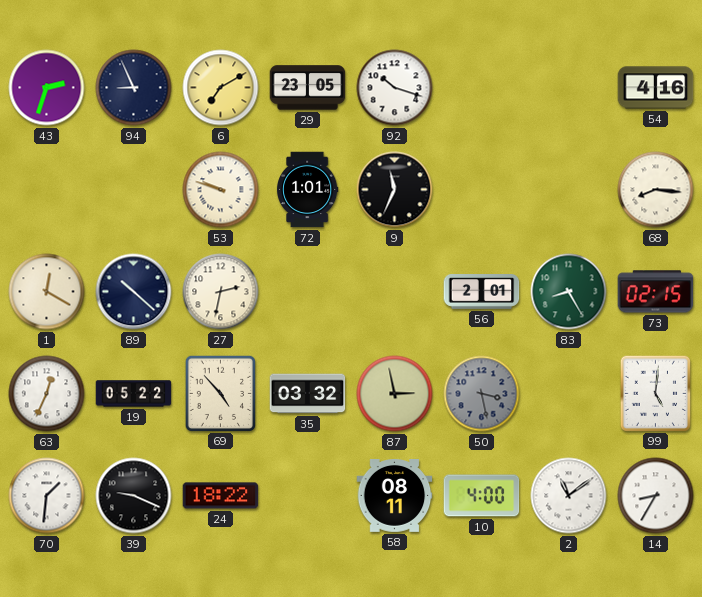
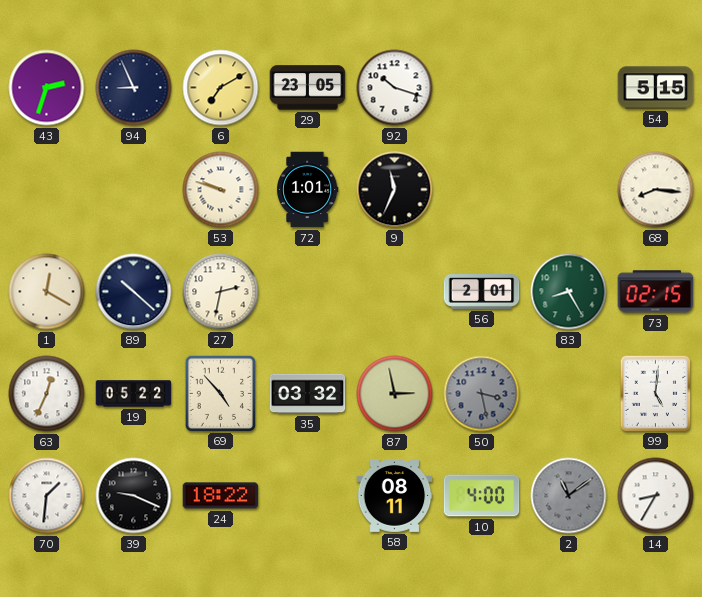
54: 4:16 -> 5:15 (656, 88)
2 dial: white -> grey (569, 496)
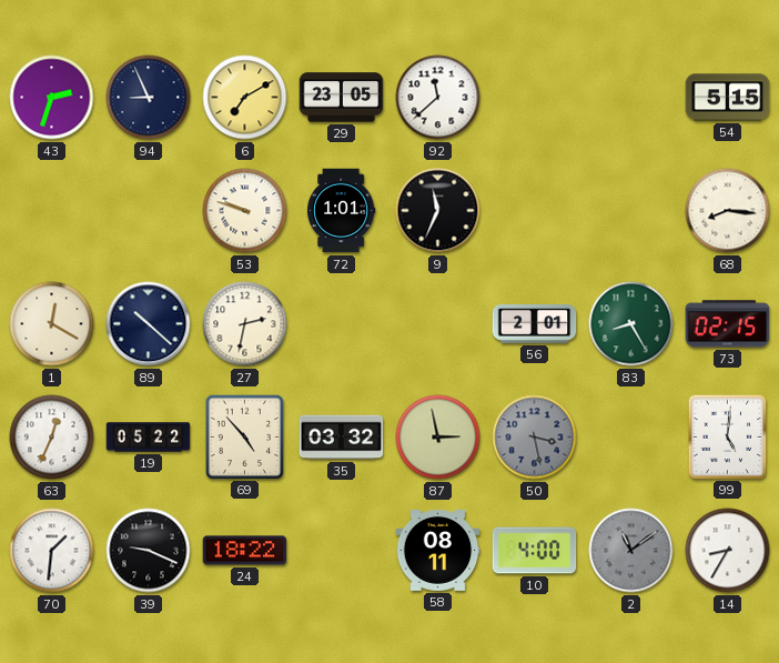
92: 10:18 -> 11:38 (438, 98)
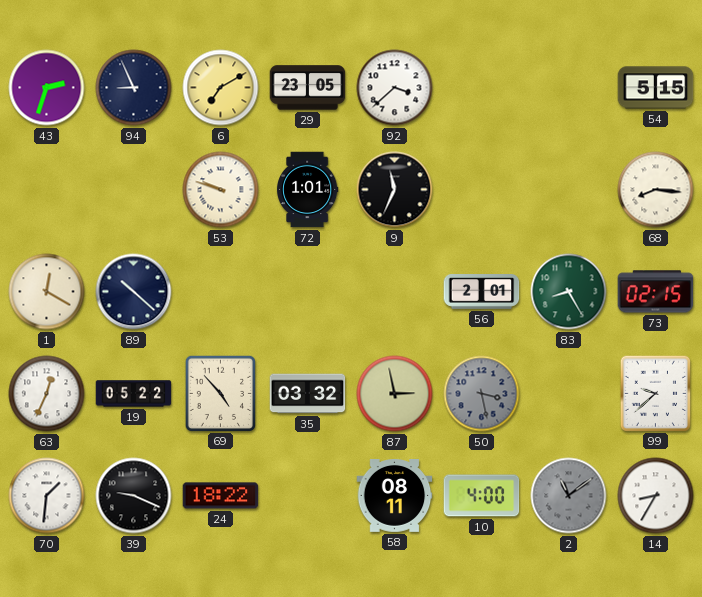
92: 11:38 -> 3:38 (395, 88)
27: 2:32 -> none (245, 324)
99: 5:01 -> 9:38 (655, 393)
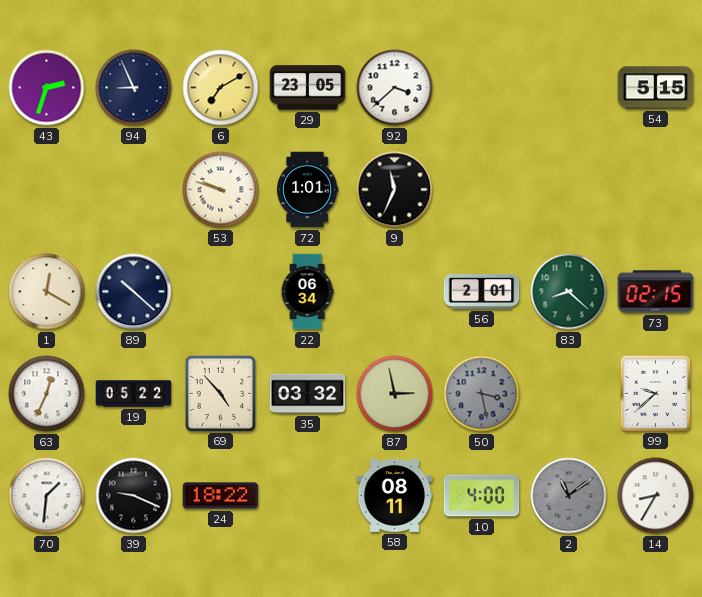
68: 8:16 -> none (656, 190)
22: none -> 06:34 (307, 292)
83: 8:25 -> 8:22 (569, 292)
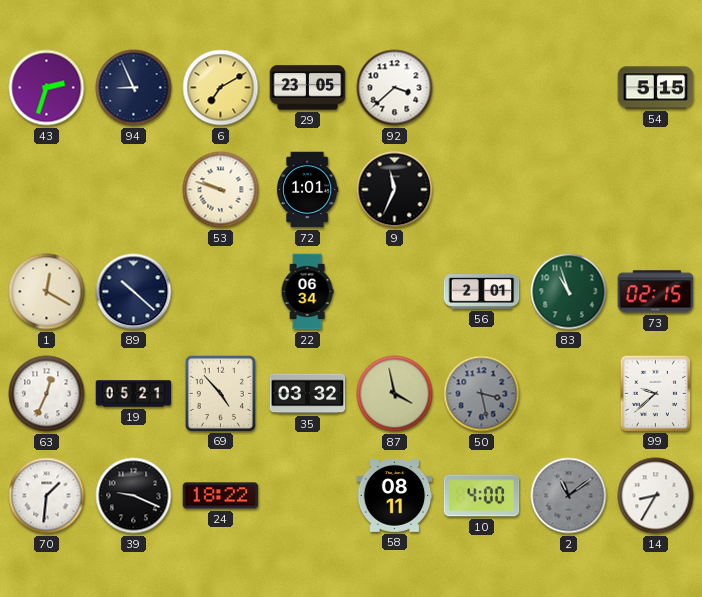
83: 8:22 -> 10:57 (569, 292)
19: 05:22 -> 05:21 (134, 394)
87: 2:58 -> 3:58 (395, 394)
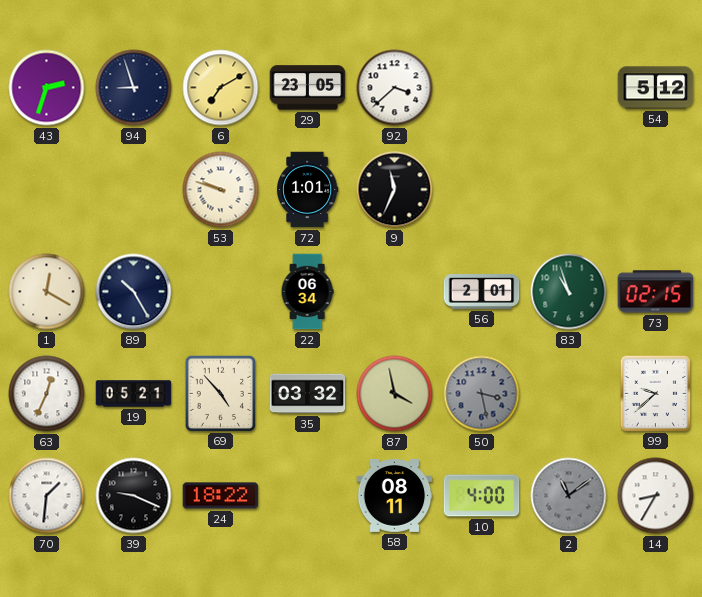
94: 8:56 -> 8:57 (134, 88)
54: 5:15 -> 5:12 (656, 88)
89: 10:22 -> 10:25 (134, 292)
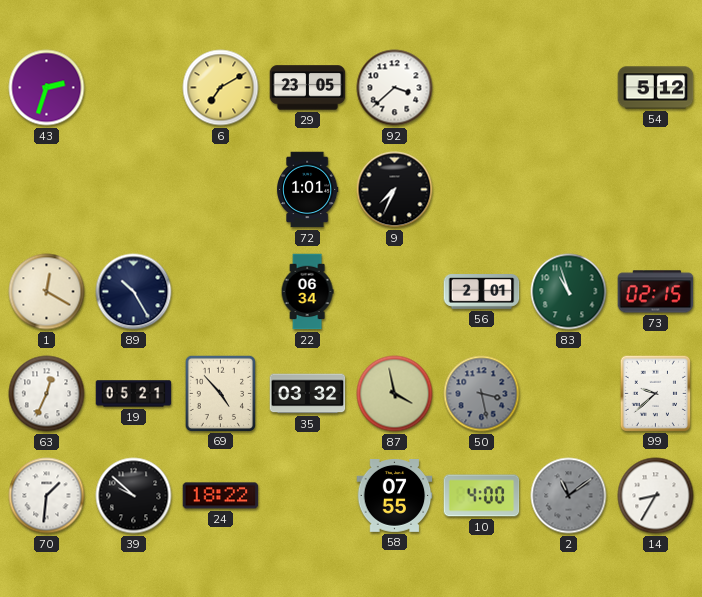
94: 8:57 -> none (134, 88)
53: 9:48 -> none (221, 190)
9: 11:34 -> 7:34 (395, 190)
39: 9:19 -> 9:52 (134, 496)
58: 08:11 -> 07:55 (395, 496)
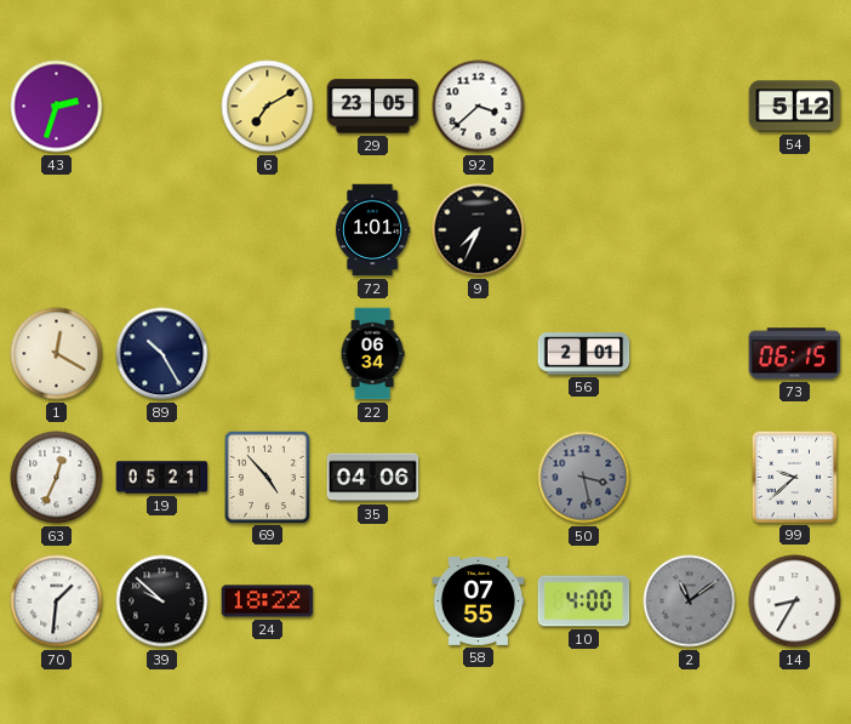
83: 10:57 -> none (569, 292)
73: 02:15 -> 06:15 (795, 354)
35: 03:32 -> 04:06 (373, 478)
87: 3:58 -> none (395, 394)
